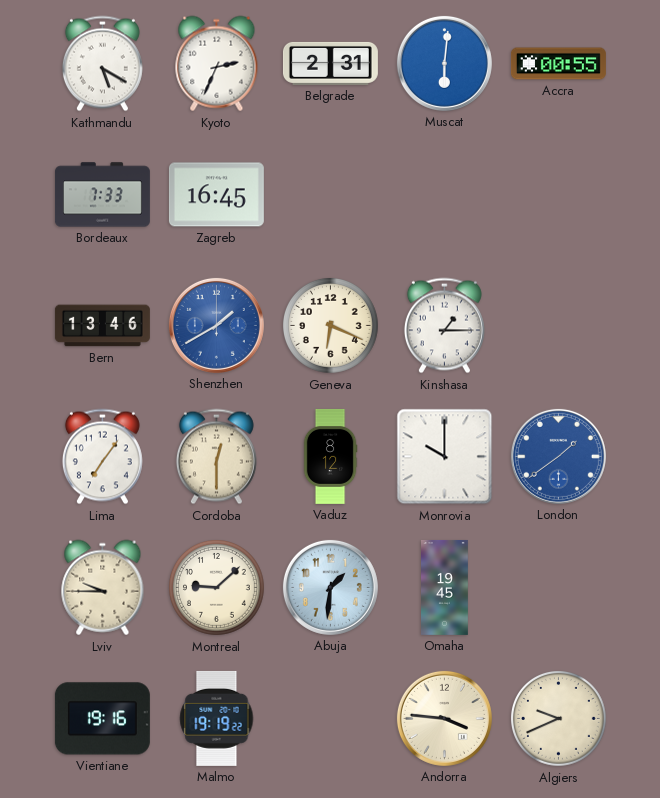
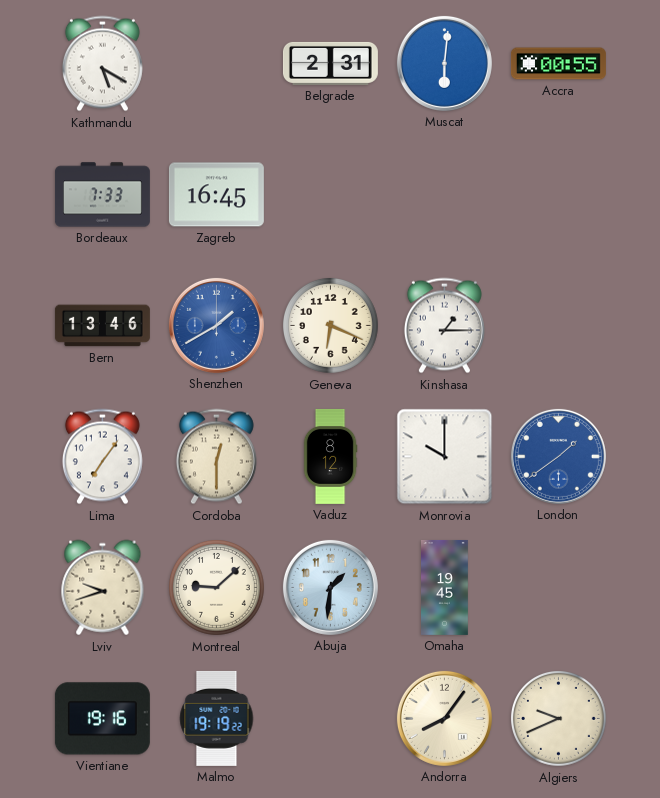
Kyoto: 2:34 -> none (217, 64)
Lviv: 9:45 -> 9:42 (103, 588)
Andorra: 3:46 -> 8:06 (444, 718)
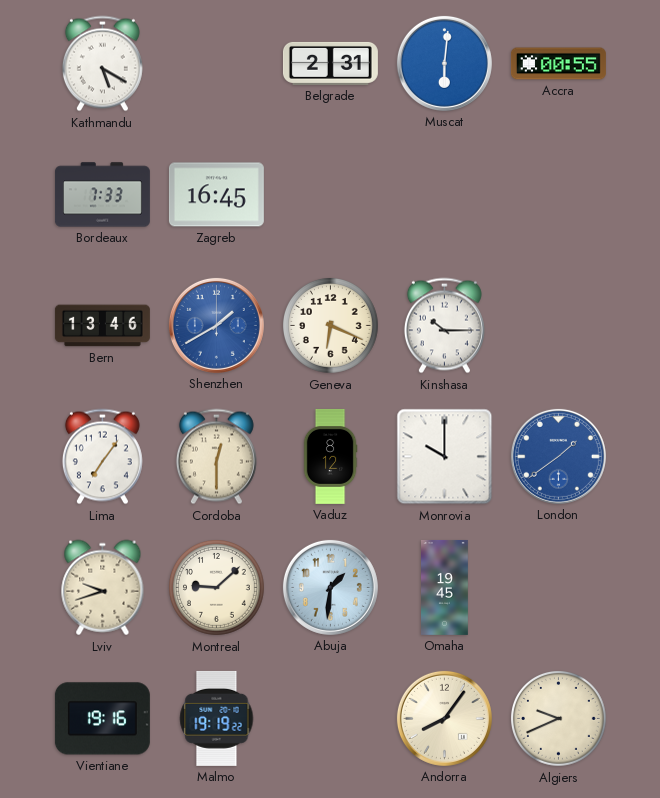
Kinshasa: 1:15 -> 10:15 (444, 326)
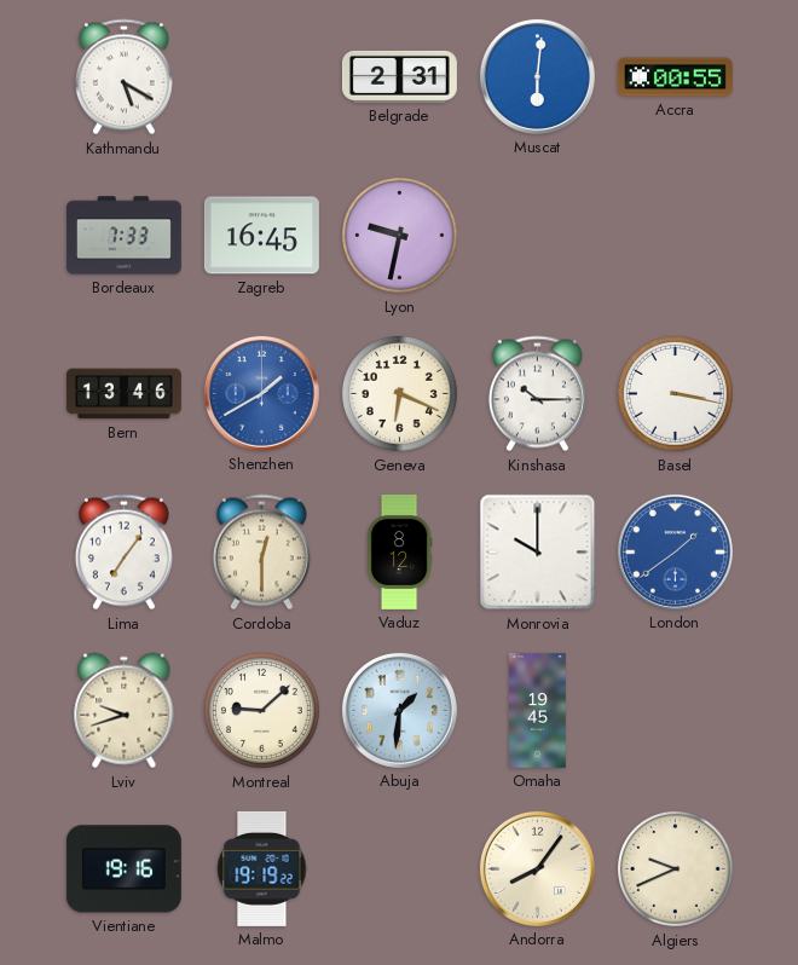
Lyon: none -> 9:32 (400, 236)
Basel: none -> 3:17 (676, 394)
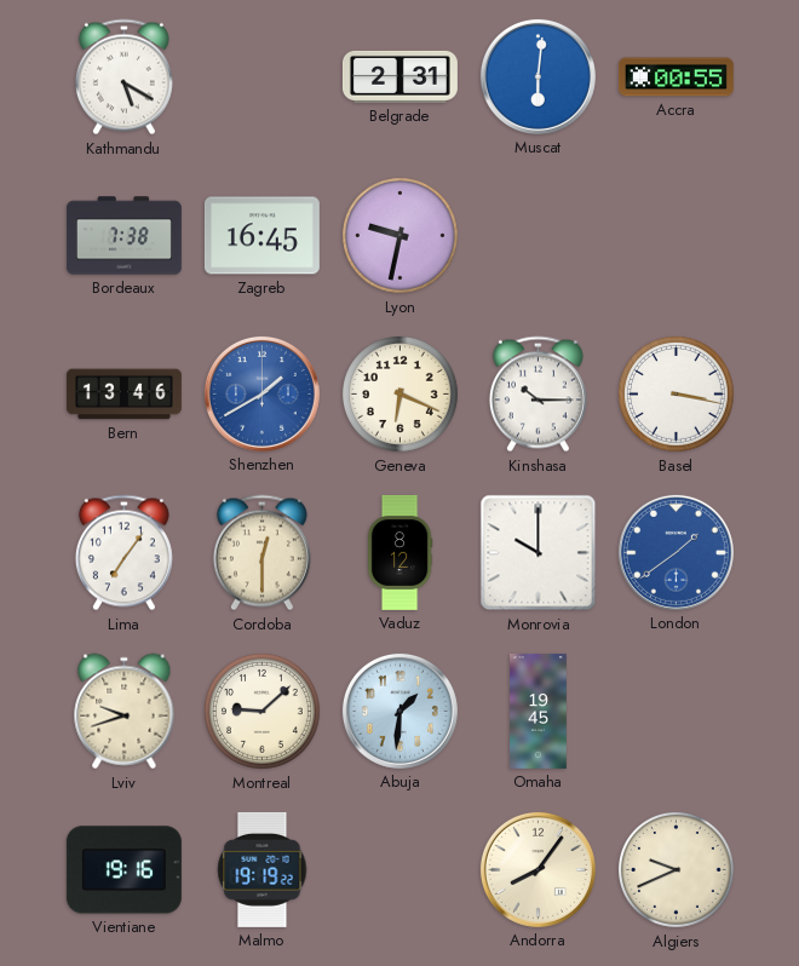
Bordeaux: 7:33 -> 7:38 (123, 236)
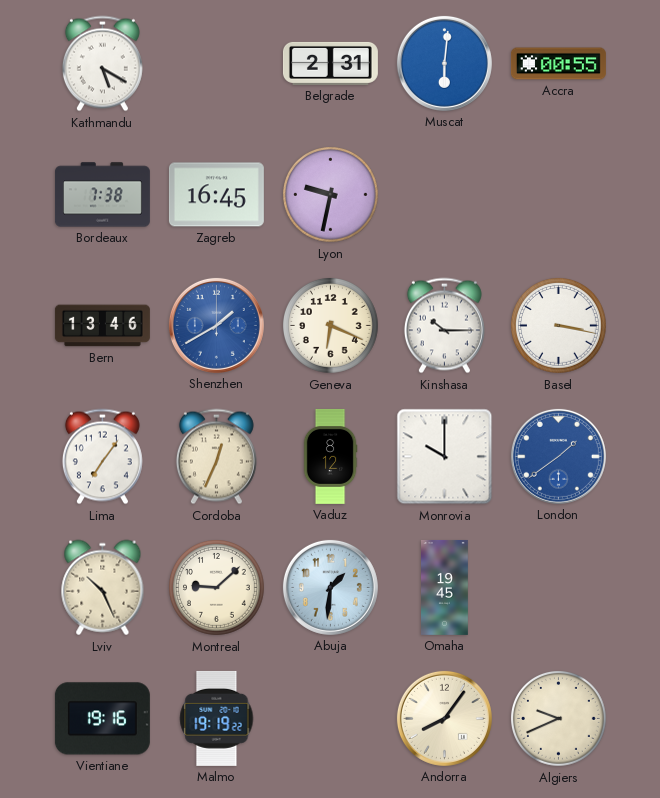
Cordoba: 12:30 -> 12:34 (216, 457)
Lviv: 9:42 -> 10:26 (103, 588)
